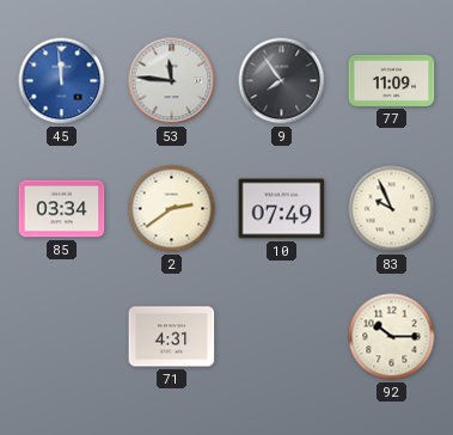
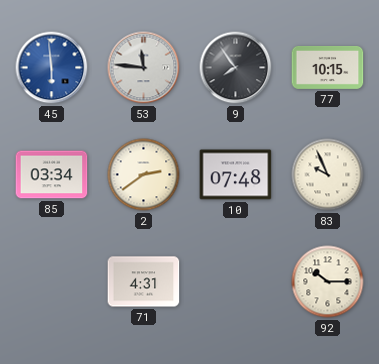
45: 11:59 -> 5:59 (52, 68)
77: 11:09 -> 10:15 (328, 67)
10: 07:49 -> 07:48 (236, 175)
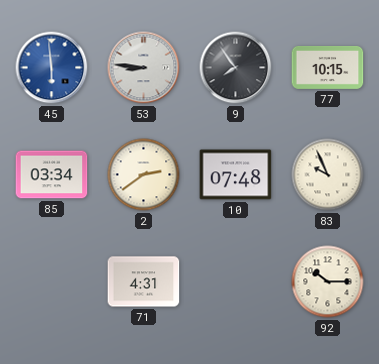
53: 11:46 -> 8:46 (144, 68)
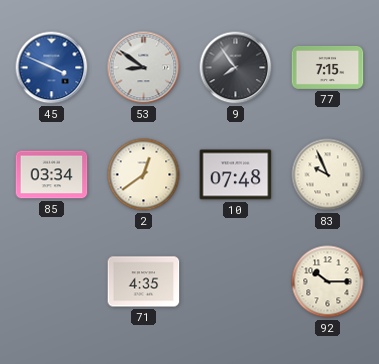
45: 5:59 -> 3:49 (52, 68)
53: 8:46 -> 8:51 (144, 68)
77: 10:15 -> 7:15 (328, 67)
2: 2:39 -> 12:39 (144, 175)
71: 4:31 -> 4:35 (144, 282)
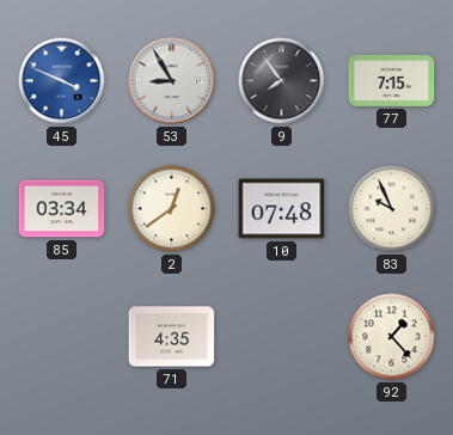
53: 8:51 -> 8:55 (172, 81)
92: 10:15 -> 1:23 (392, 337)
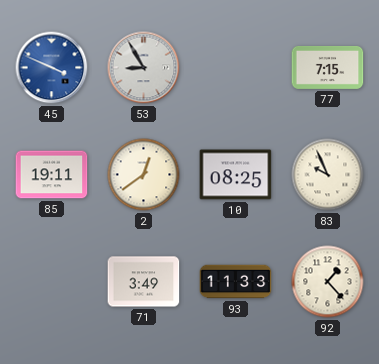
9: 7:54 -> none (282, 81)
85: 03:34 -> 19:11 (52, 175)
10: 07:48 -> 08:25 (236, 175)
71: 4:35 -> 3:49 (144, 282)
93: none -> 11:33 (236, 282)
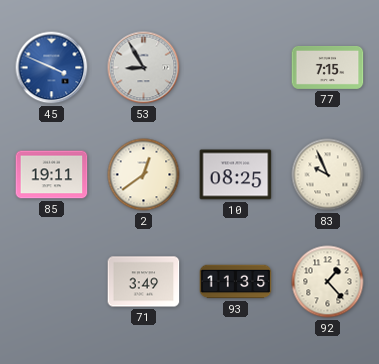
93: 11:33 -> 11:35 (236, 282)
